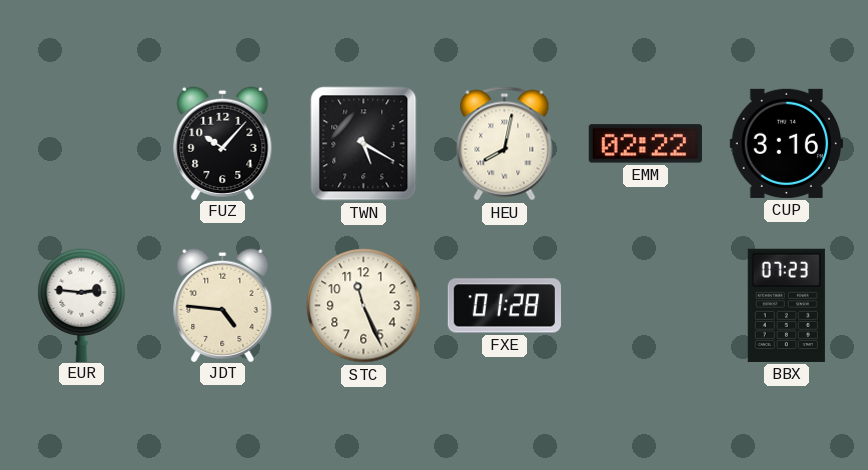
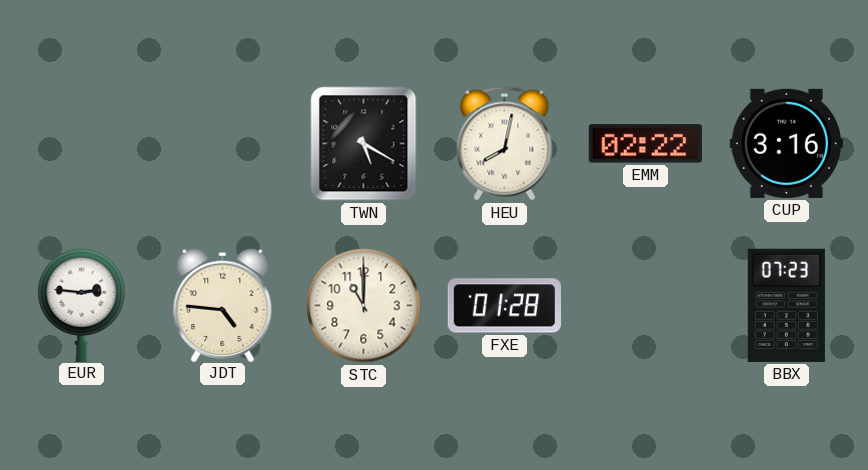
FUZ: 10:07 -> none (223, 142)
STC: 11:26 -> 11:00 (364, 306)
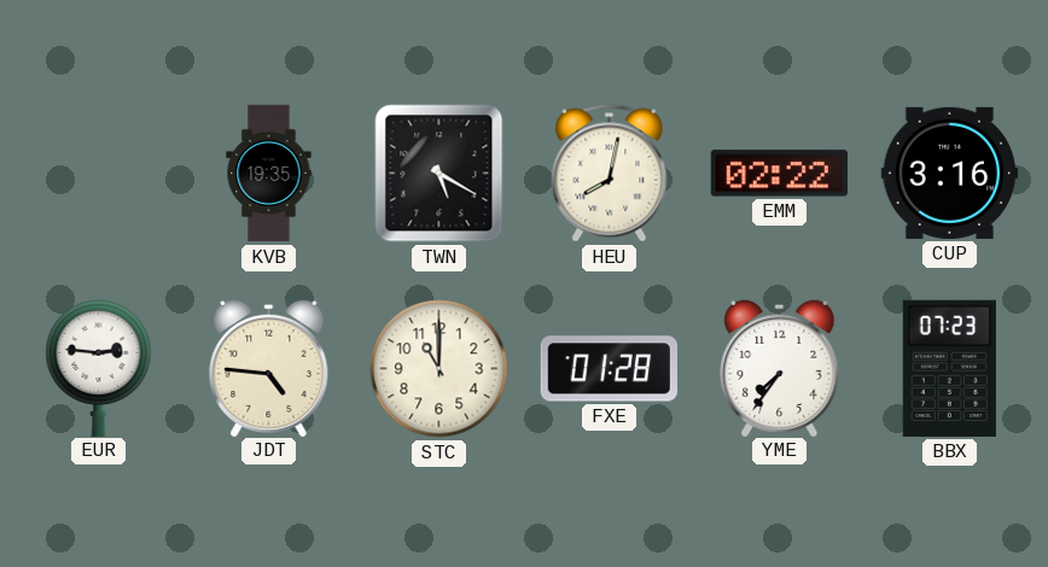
KVB: none -> 19:35 (269, 174)
YME: none -> 7:36 (780, 367)
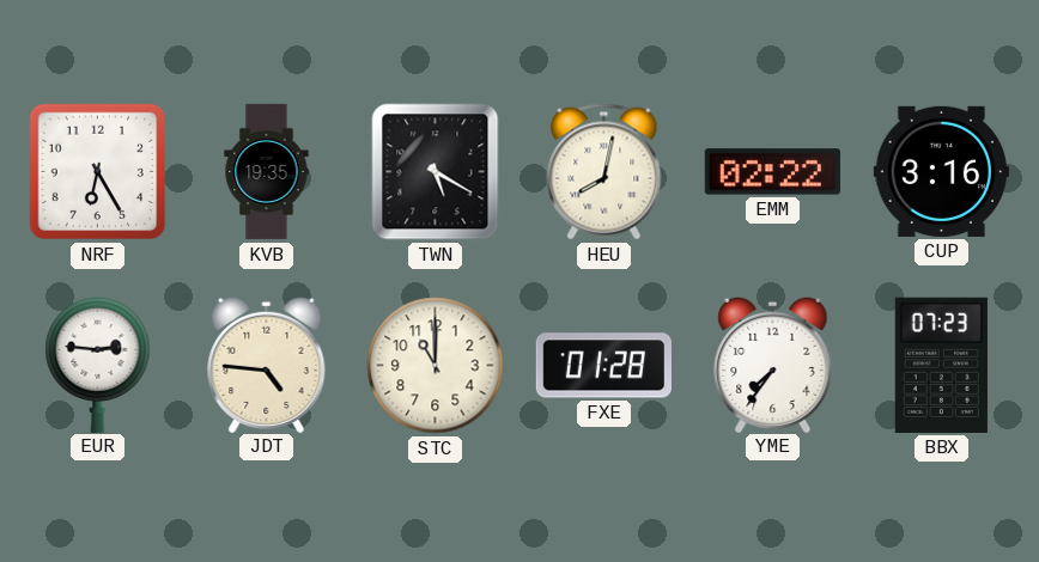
NRF: none -> 6:25 (98, 172)
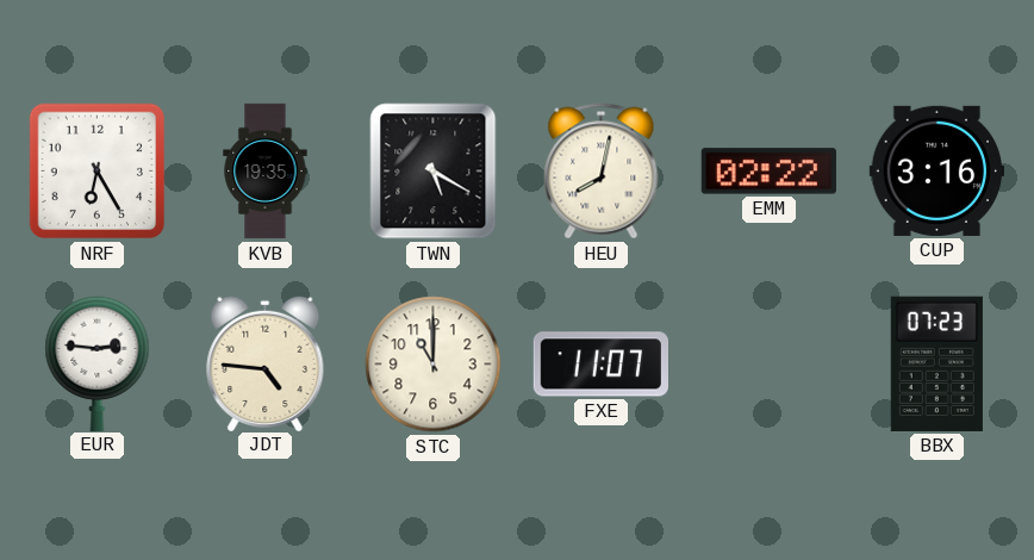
FXE: 01:28 -> 11:07 (600, 365)
YME: 7:36 -> none (773, 364)
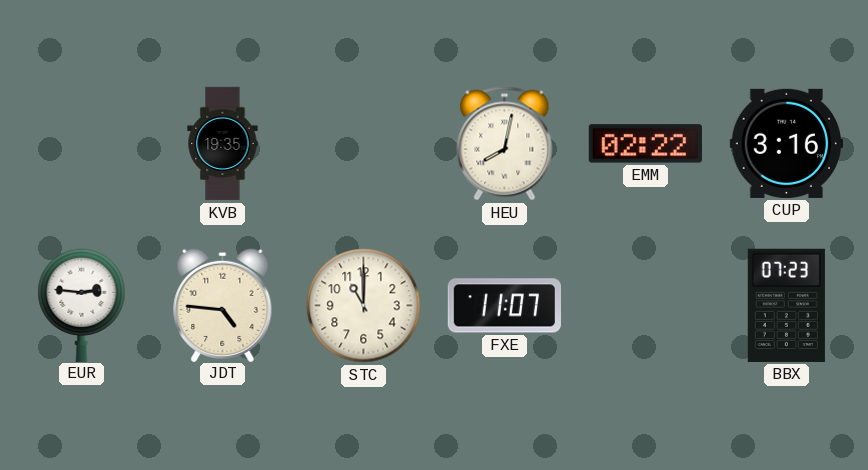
NRF: 6:25 -> none (98, 172)
TWN: 5:20 -> none (434, 172)
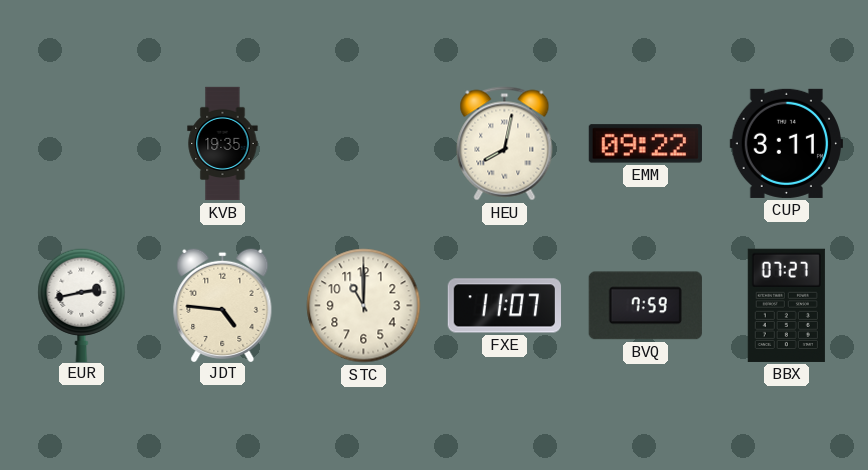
EMM: 02:22 -> 09:22 (645, 144)
CUP: 3:16 -> 3:11 (786, 143)
EUR: 2:46 -> 2:43 (82, 305)
BVQ: none -> 7:59 (645, 306)
BBX: 07:23 -> 07:27 (786, 305)
